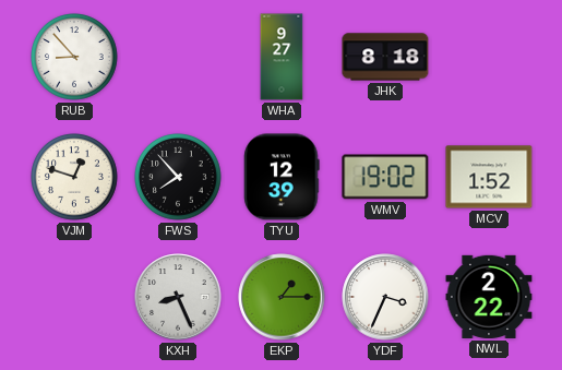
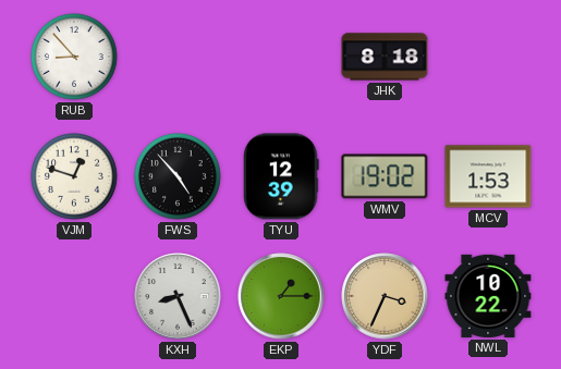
WHA: 9:27 -> none (282, 57)
FWS: 7:53 -> 4:53 (179, 177)
MCV: 1:52 -> 1:53 (488, 176)
YDF dial: white -> champagne (385, 296)
NWL: 2:22 -> 10:22 (488, 296)
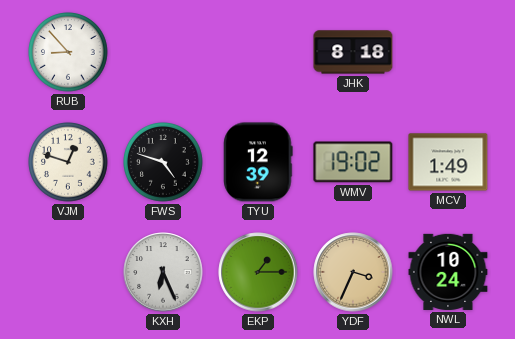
FWS: 4:53 -> 4:48 (164, 163)
MCV: 1:53 -> 1:49 (448, 162)
KXH: 8:26 -> 6:26 (163, 272)
NWL: 10:22 -> 10:24 (448, 272)
